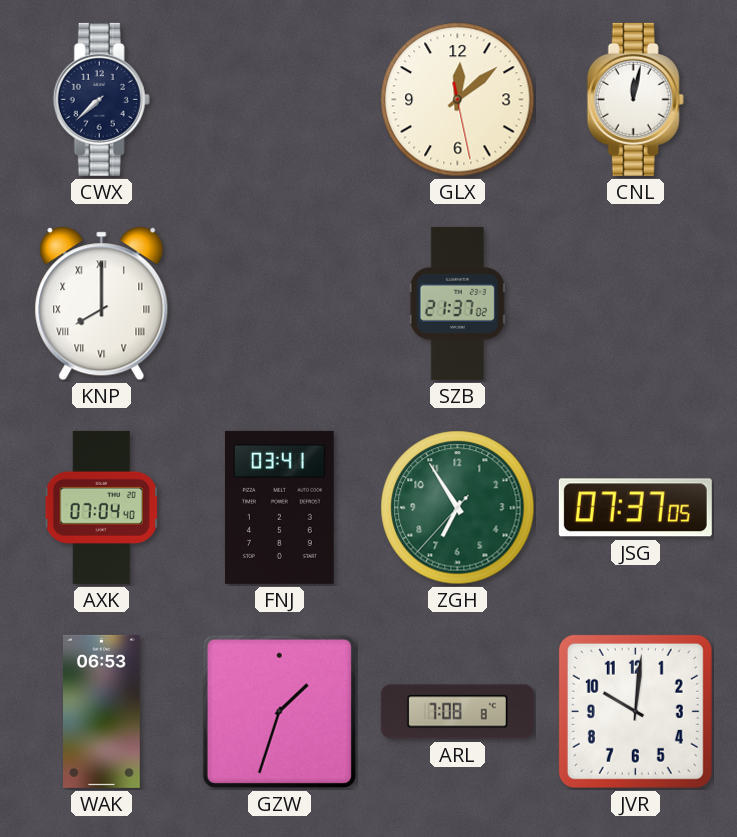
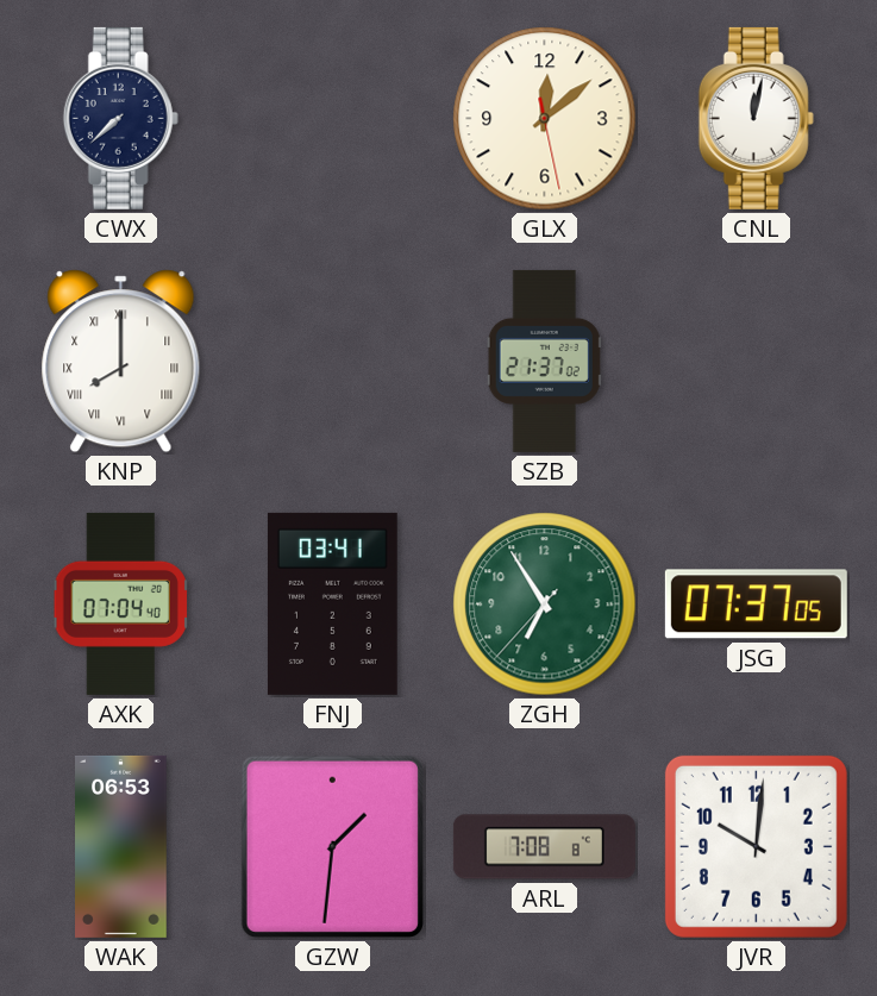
GZW: 1:33 -> 1:31 (332, 846)
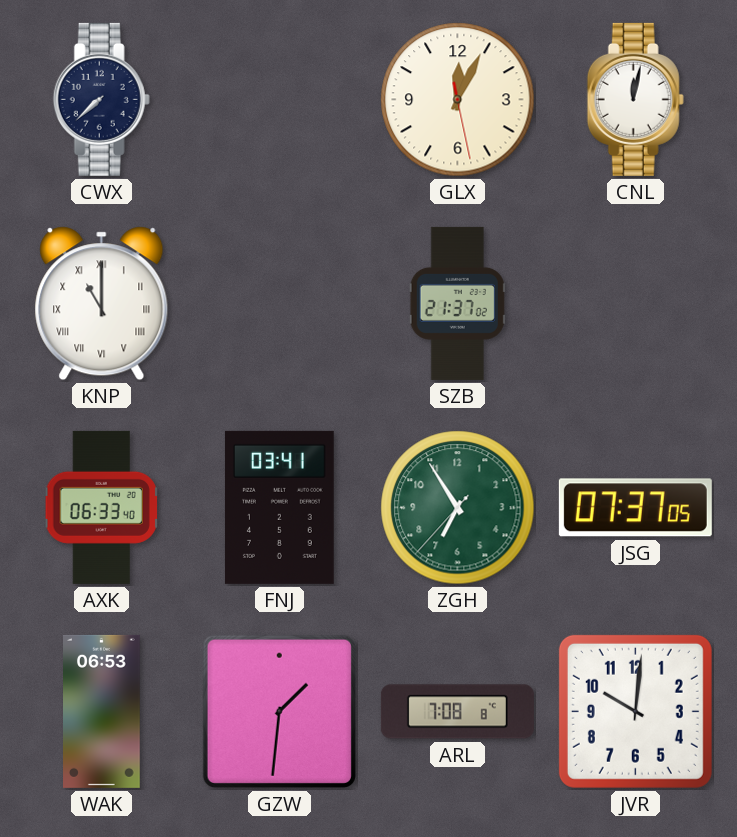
GLX: 12:08 -> 12:04 (458, 100)
KNP: 8:00 -> 11:00 (102, 304)
AXK: 07:04 -> 06:33 (101, 507)
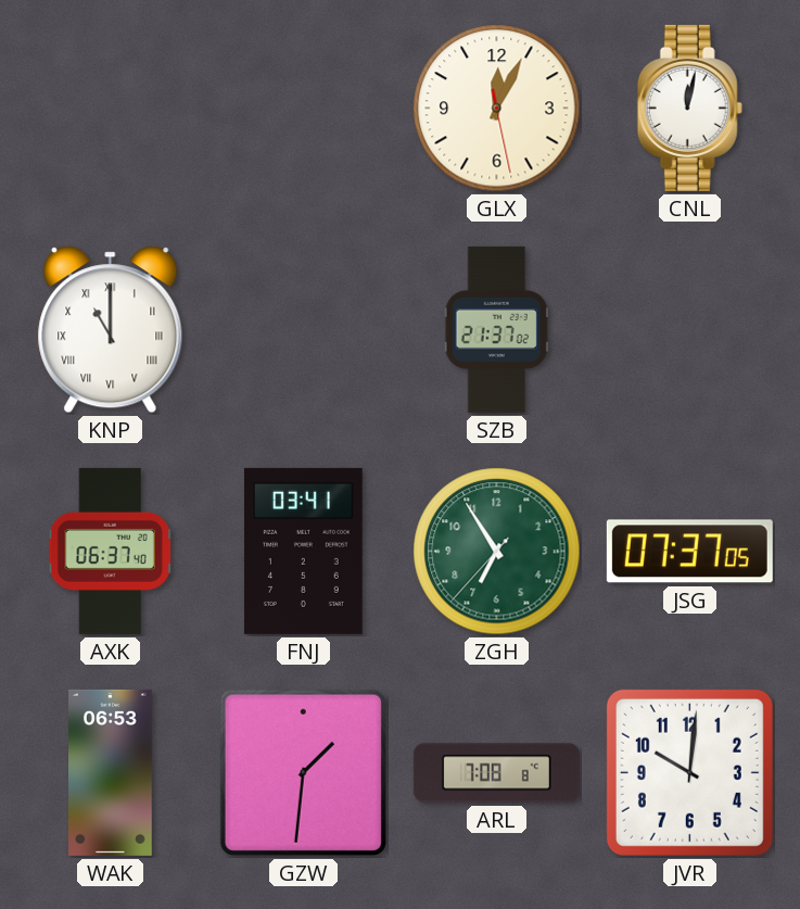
CWX: 7:38 -> none (101, 99)
AXK: 06:33 -> 06:37 (110, 551)
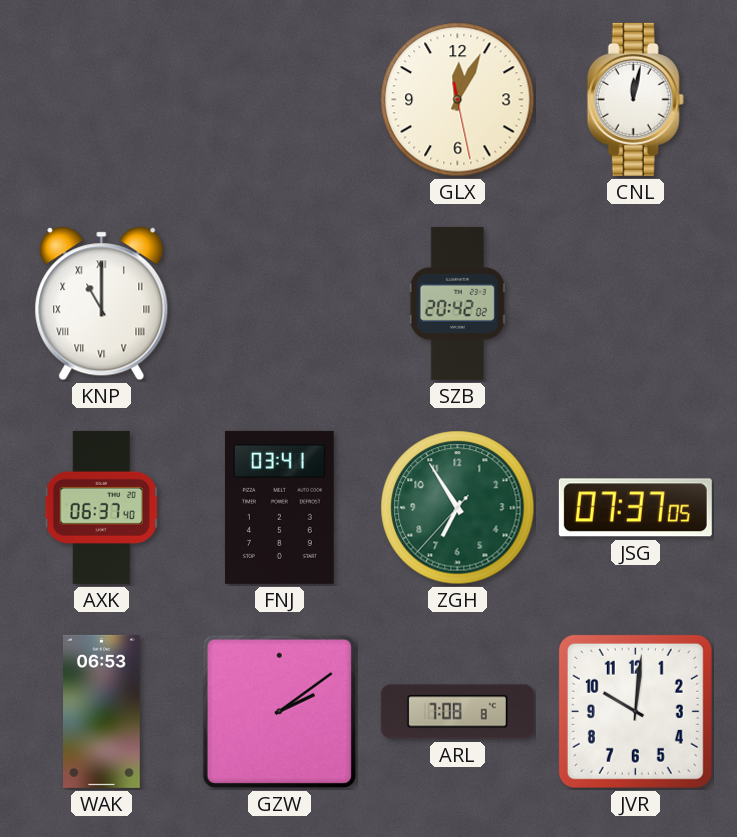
SZB: 21:37 -> 20:42 (457, 303)
GZW: 1:31 -> 2:09 (279, 711)
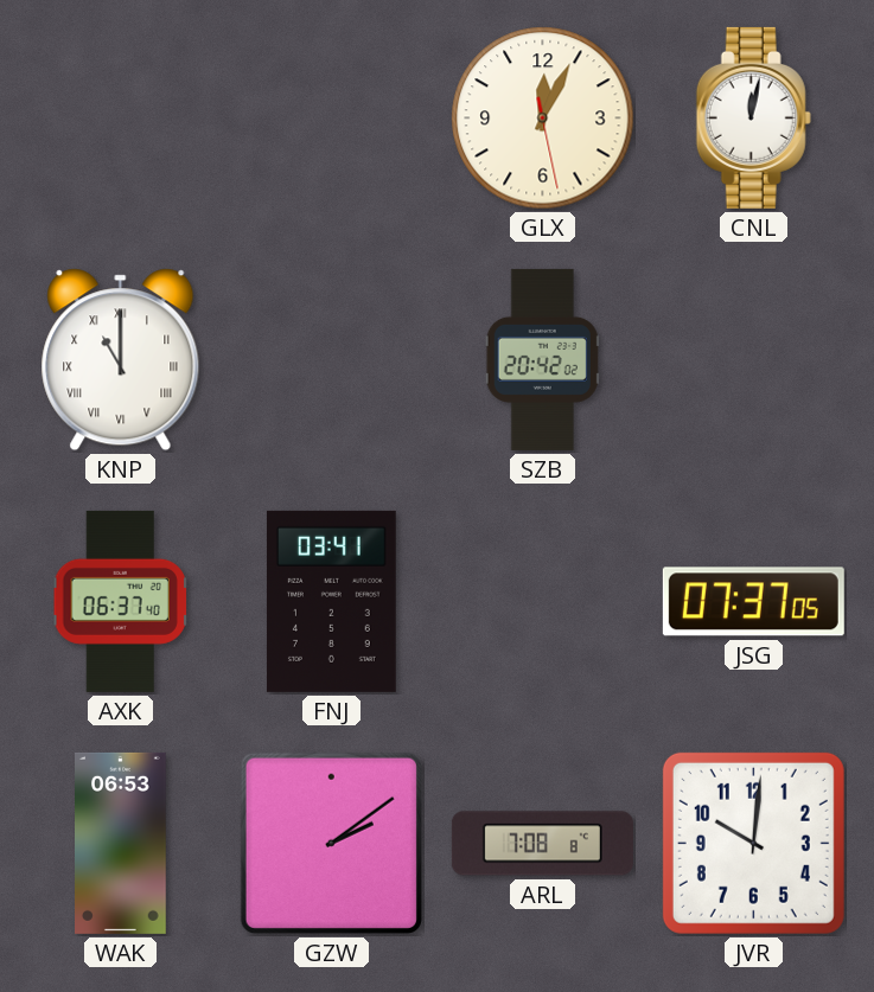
ZGH: 6:54 -> none (458, 508)
